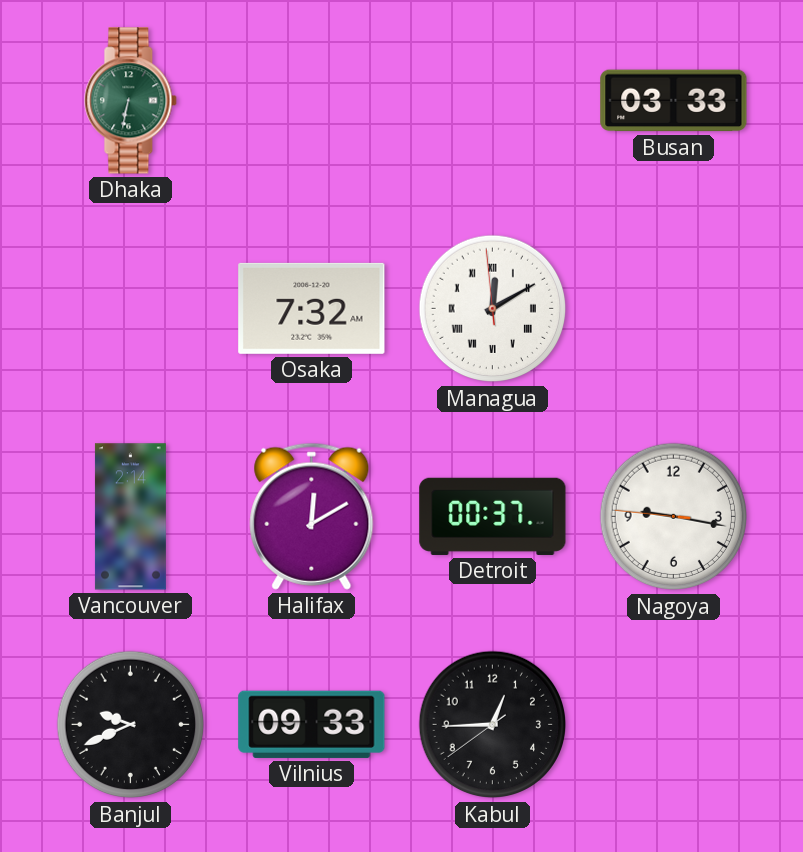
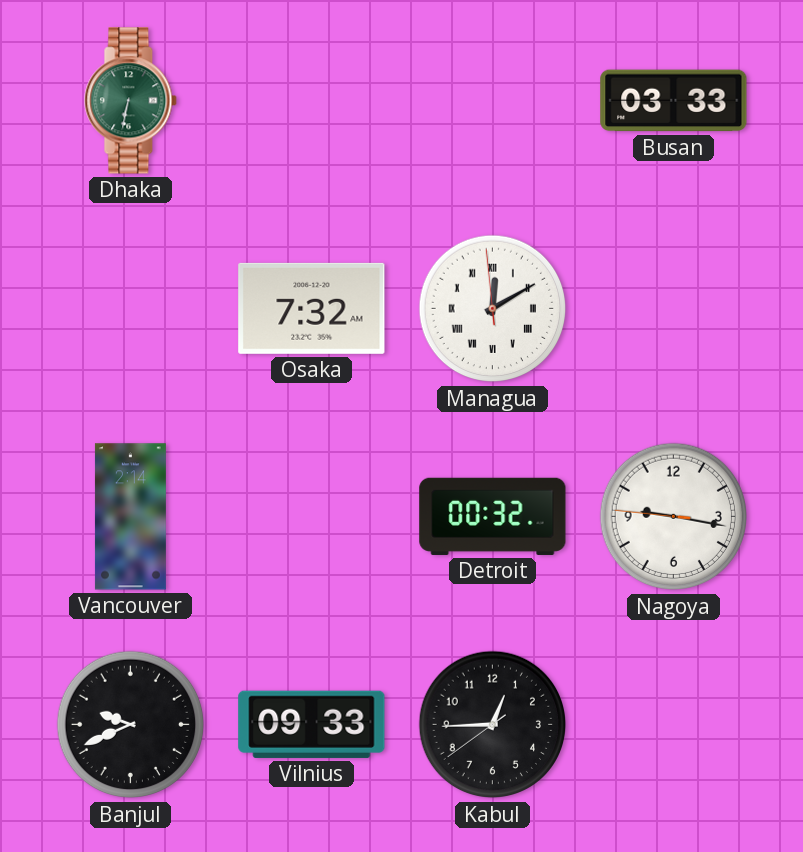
Halifax: 12:10 -> none (312, 516)
Detroit: 00:37 -> 00:32 (493, 516)
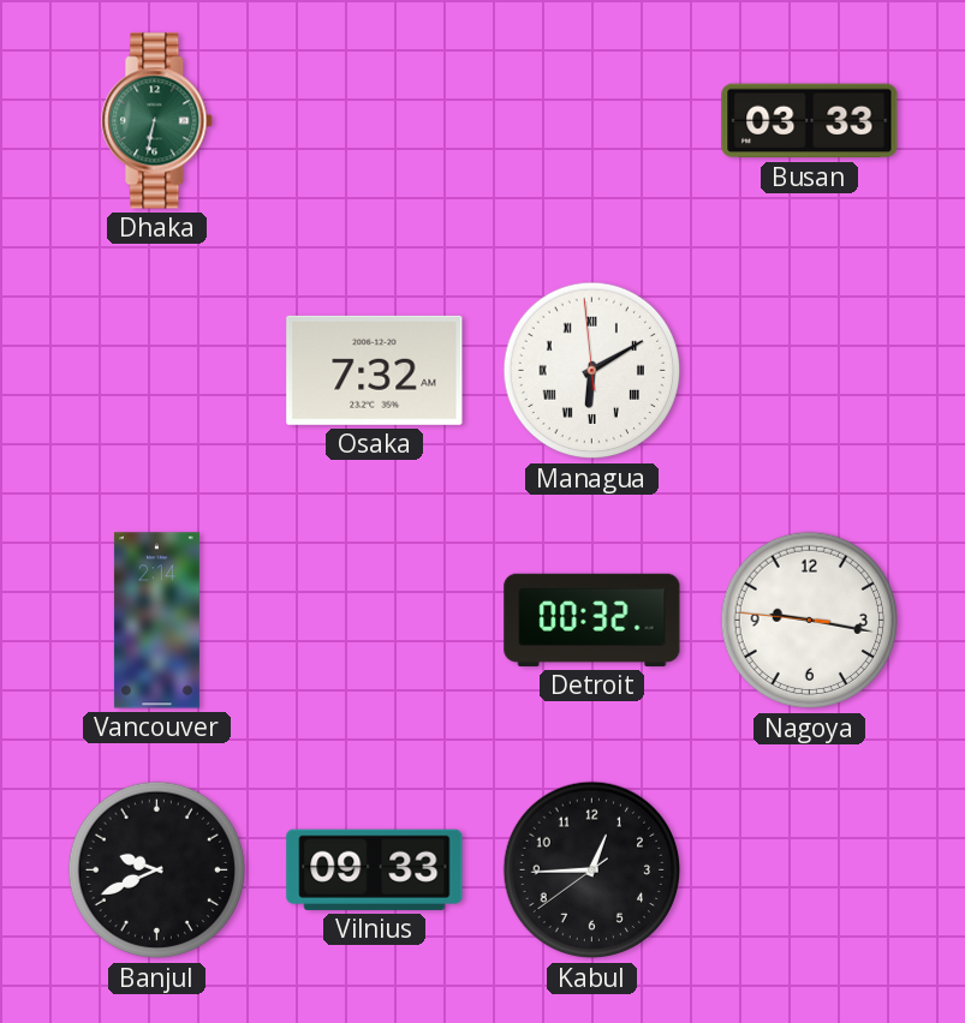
Managua: 12:09 -> 6:09 (592, 371)
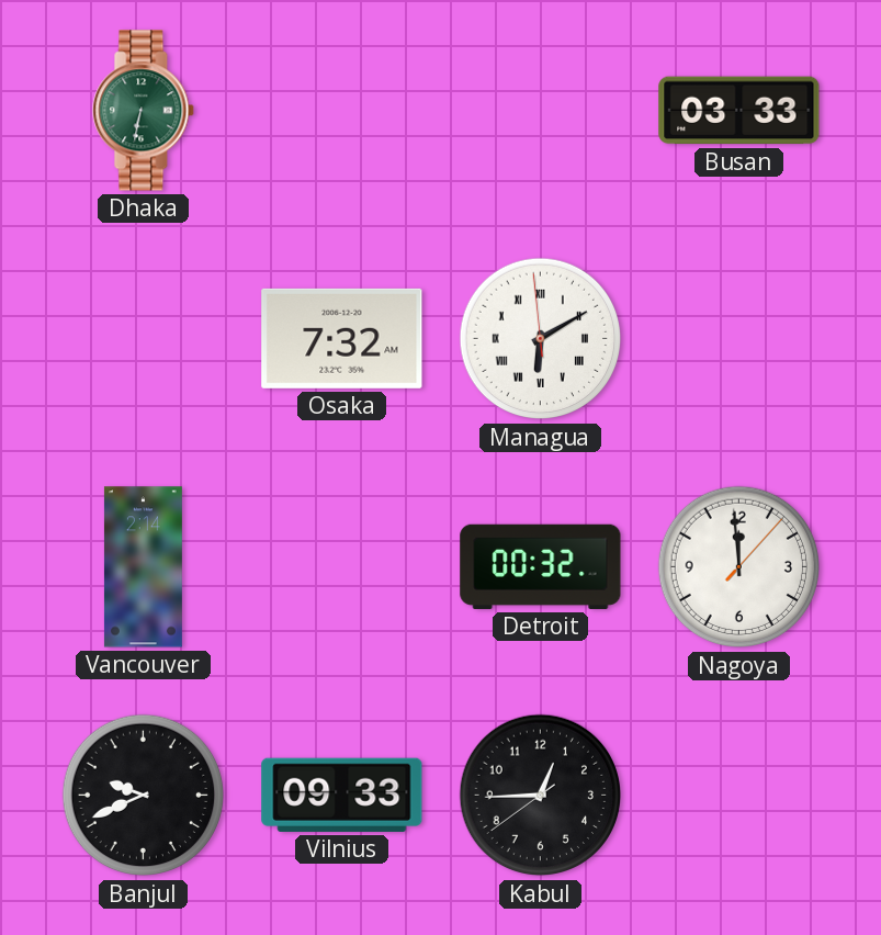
Nagoya: 9:16 -> 11:59 (739, 567)
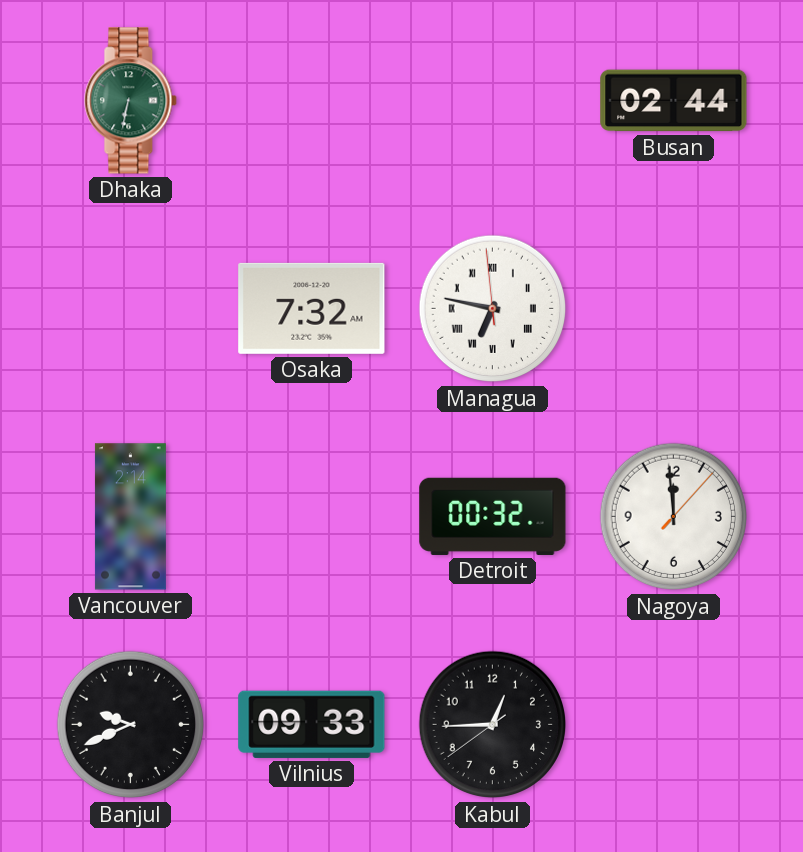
Busan: 03:33 -> 02:44 (674, 101)
Managua: 6:09 -> 6:46 (493, 309)
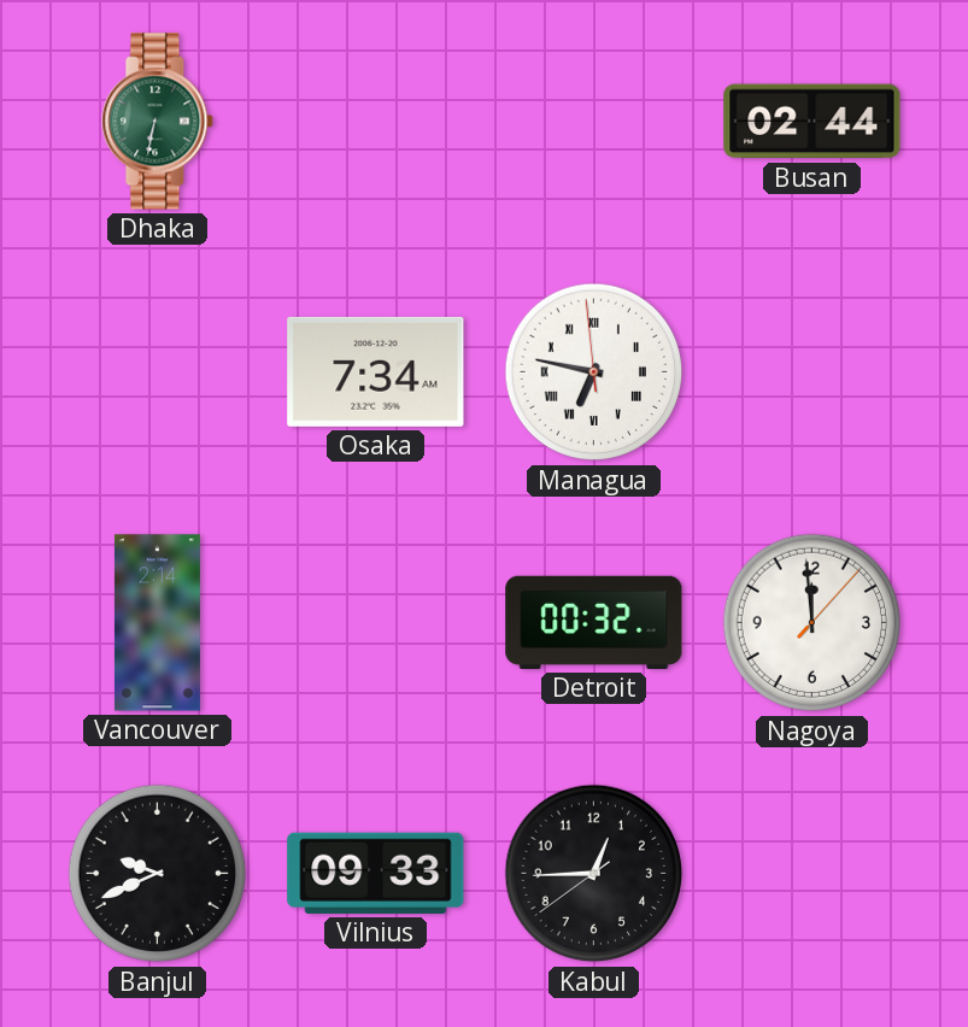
Osaka: 7:32 -> 7:34 (376, 371)
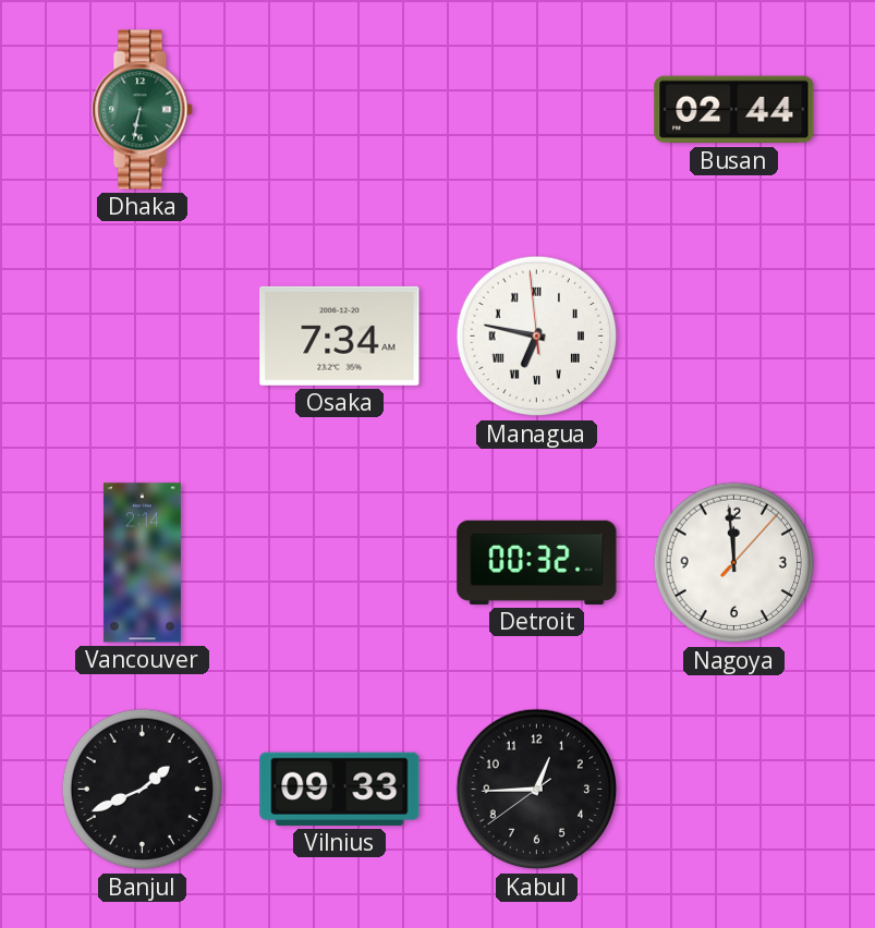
Banjul: 9:41 -> 1:41 (143, 790)
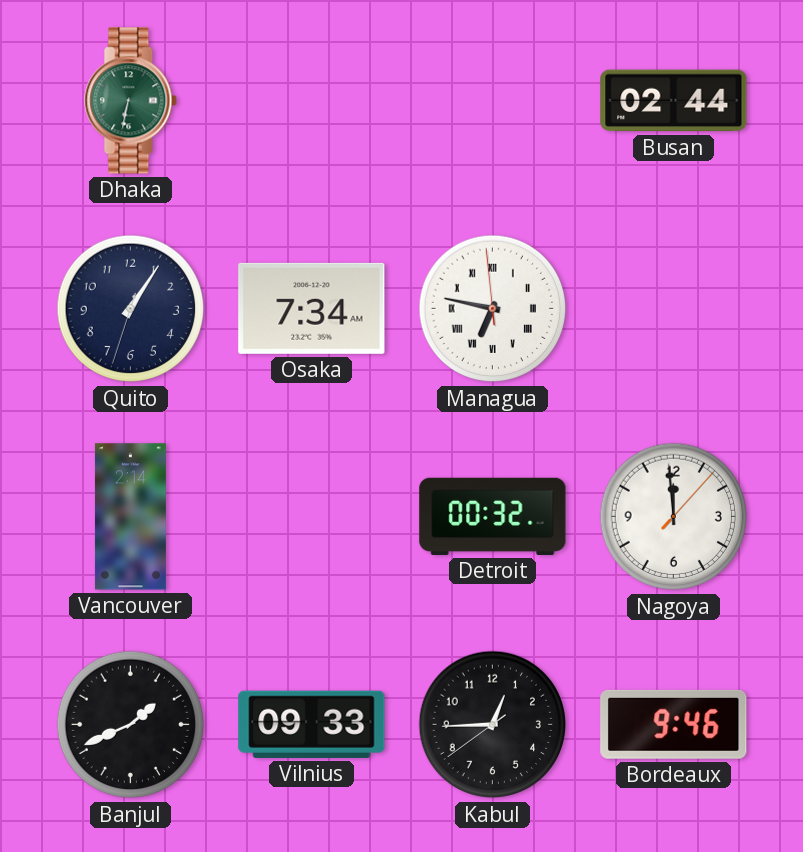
Quito: none -> 1:05 (131, 309)
Bordeaux: none -> 9:46 (674, 724)
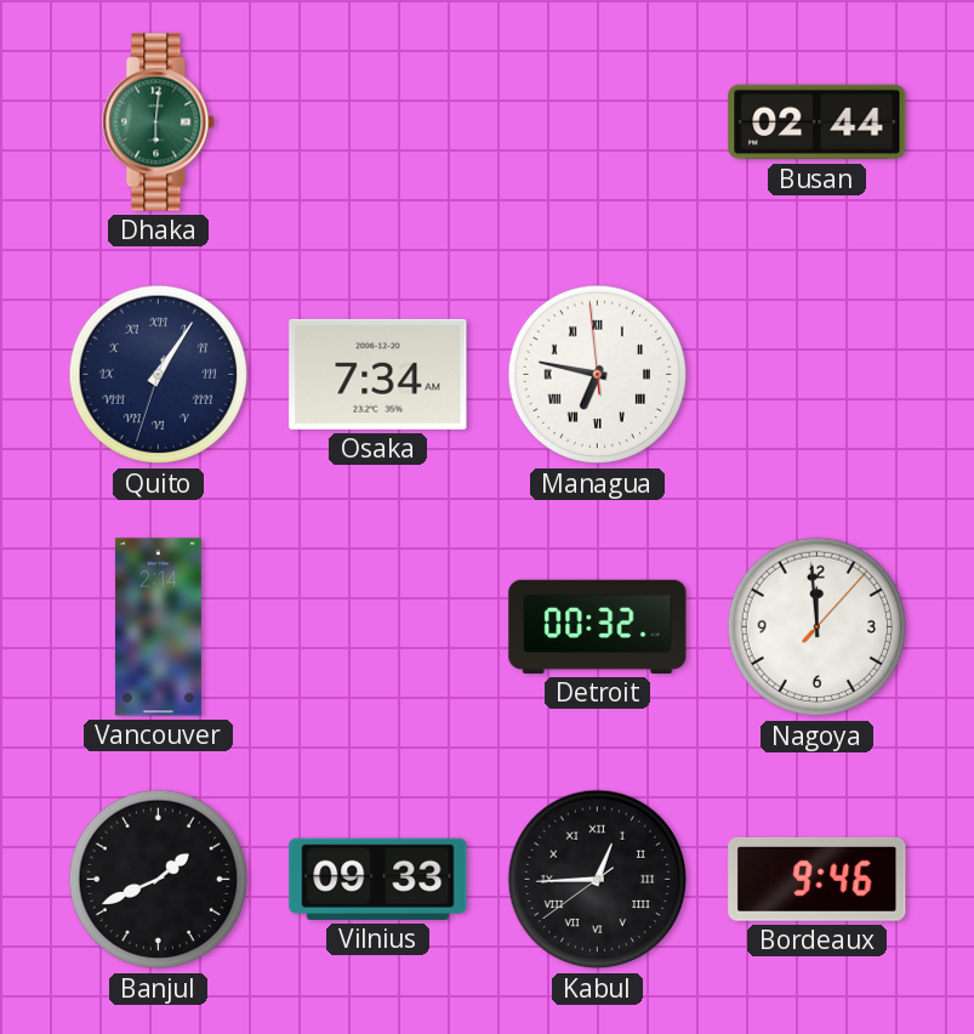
Dhaka: 6:32 -> 6:01 (159, 123)
Quito numerals: Arabic -> Roman (159, 375)
Kabul numerals: Arabic -> Roman (598, 880)
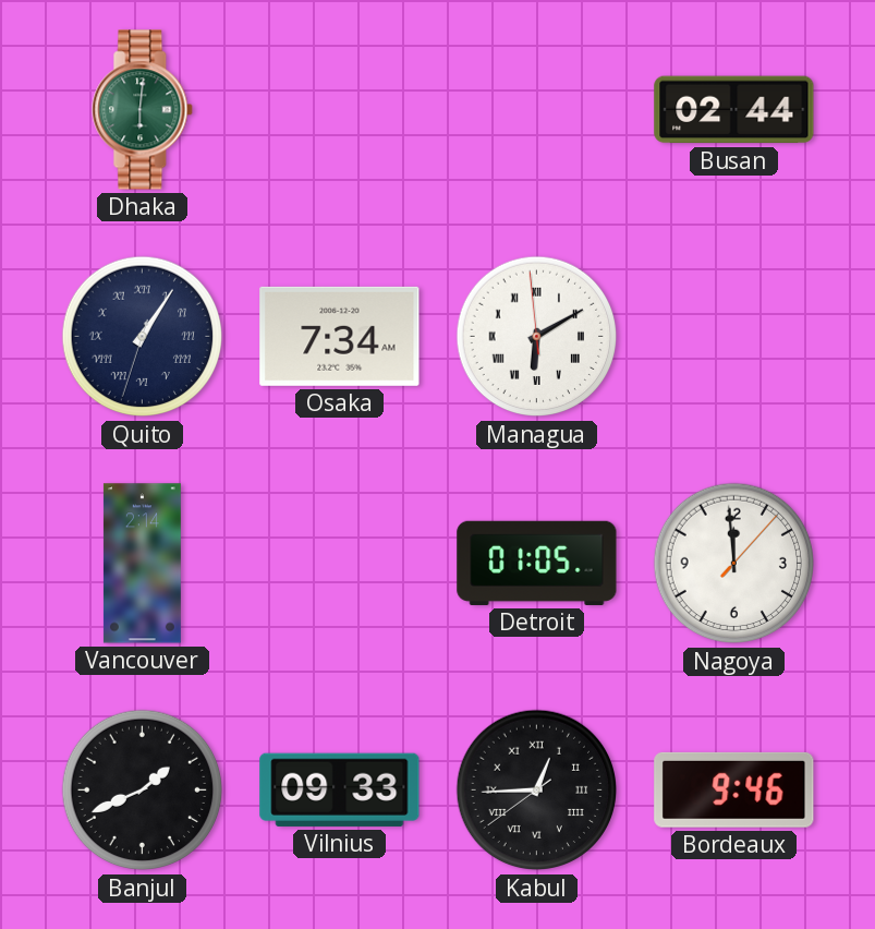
Managua: 6:46 -> 6:09 (537, 337)
Detroit: 00:32 -> 01:05 (537, 563)
